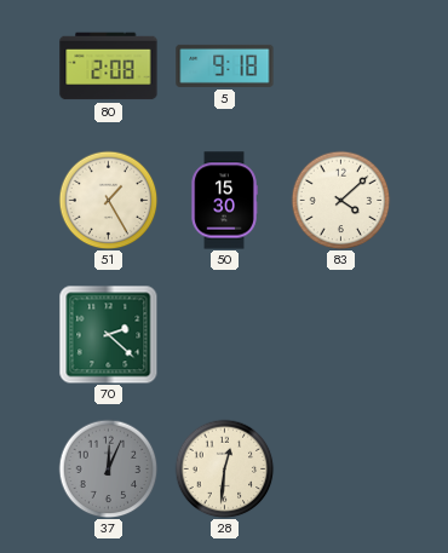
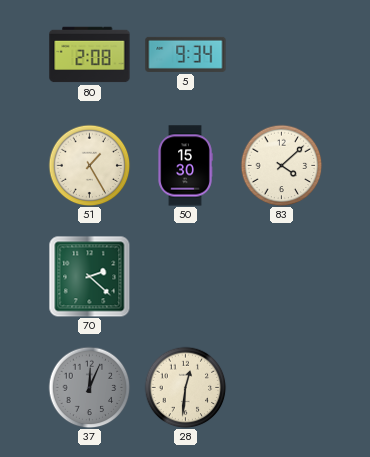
5: 9:18 -> 9:34 (186, 54)
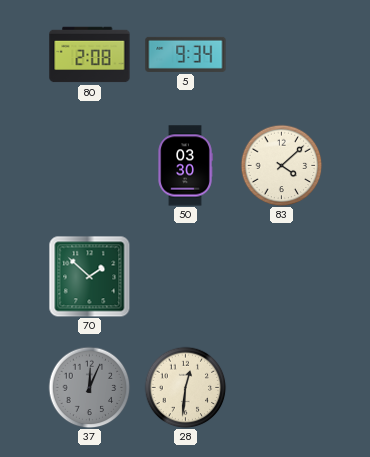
51: 1:25 -> none (89, 165)
50: 15:30 -> 03:30 (185, 166)
70: 2:22 -> 1:52 (89, 276)
